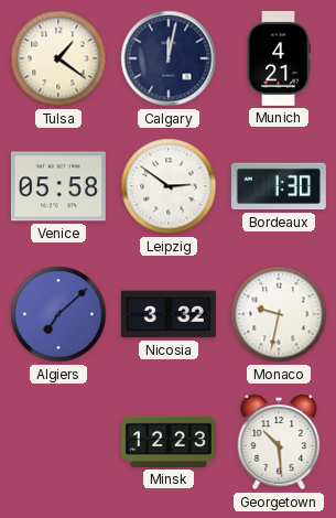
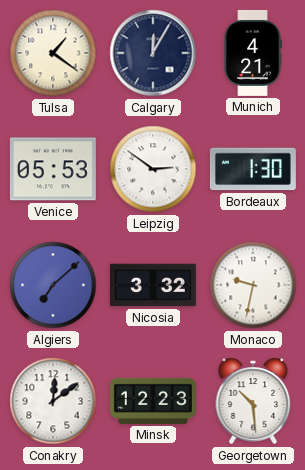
Calgary: 12:02 -> 12:05 (153, 53)
Venice: 05:58 -> 05:53 (53, 169)
Conakry: none -> 12:09 (53, 401)
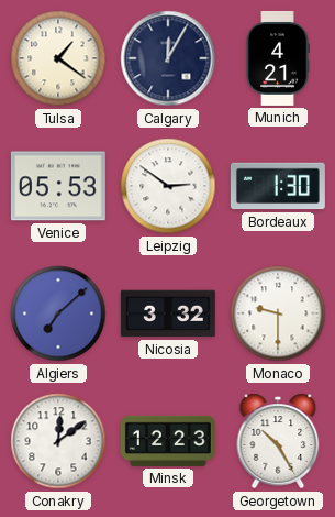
Monaco: 9:32 -> 9:30 (278, 313)
Georgetown: 10:29 -> 10:25 (278, 441)
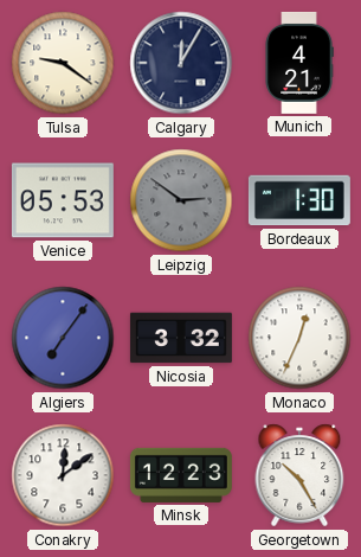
Tulsa: 1:21 -> 9:21 (63, 63)
Leipzig dial: white -> grey (181, 200)
Algiers: 7:08 -> 7:06 (63, 338)
Monaco: 9:30 -> 12:34 (299, 338)
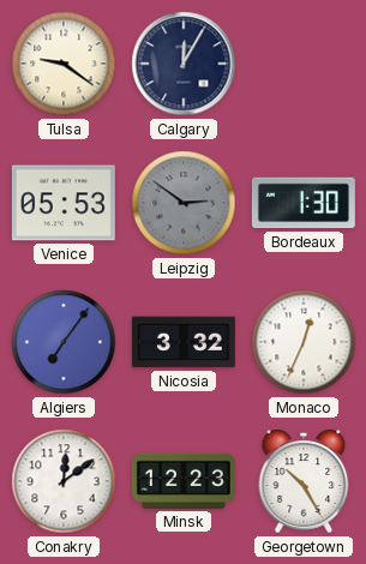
Munich: 4:21 -> none (299, 63)
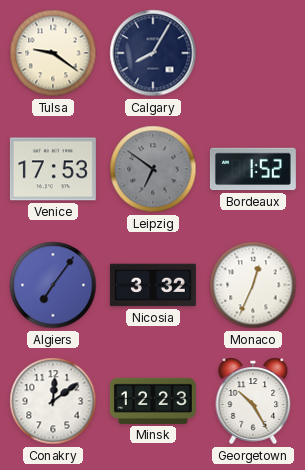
Calgary: 12:05 -> 8:05 (153, 53)
Venice: 05:53 -> 17:53 (53, 169)
Leipzig: 2:51 -> 6:51 (153, 169)
Bordeaux: 1:30 -> 1:52 (253, 169)
